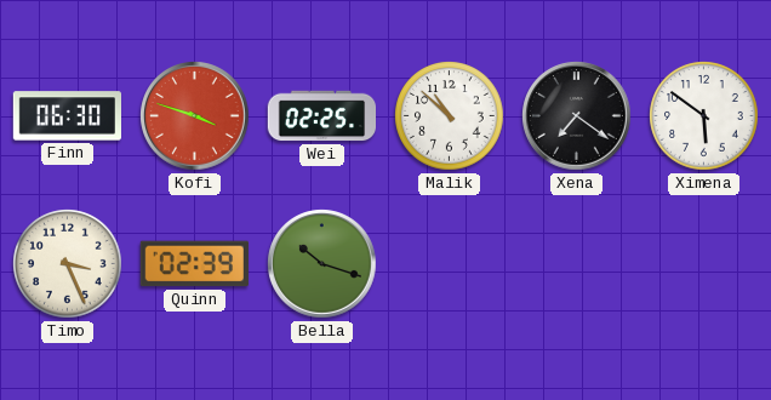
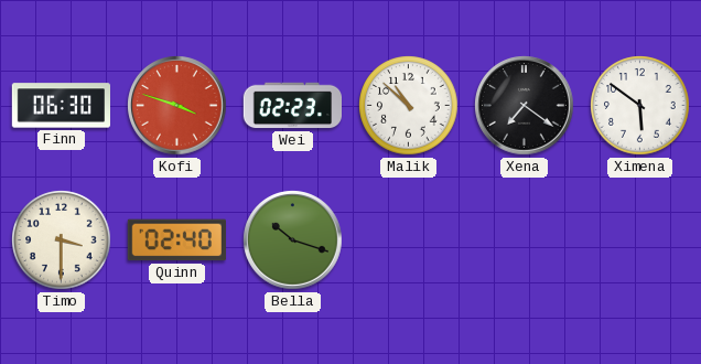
Wei: 02:25 -> 02:23 (292, 106)
Timo: 3:26 -> 3:30 (62, 240)
Quinn: 02:39 -> 02:40 (176, 240)
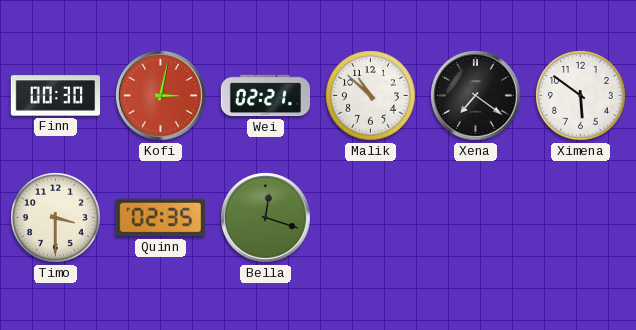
Finn: 06:30 -> 00:30 (55, 96)
Kofi: 3:48 -> 3:02 (161, 96)
Wei: 02:23 -> 02:21 (265, 96)
Quinn: 02:40 -> 02:35 (160, 218)
Bella: 10:18 -> 12:18 (266, 218)
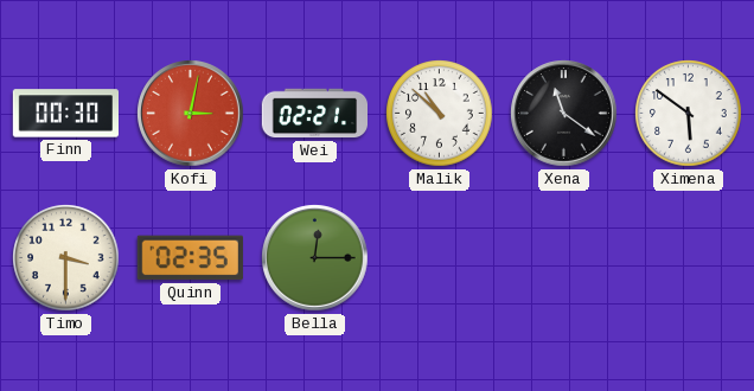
Xena: 7:21 -> 11:21 (564, 114)
Bella: 12:18 -> 12:15 (315, 258)
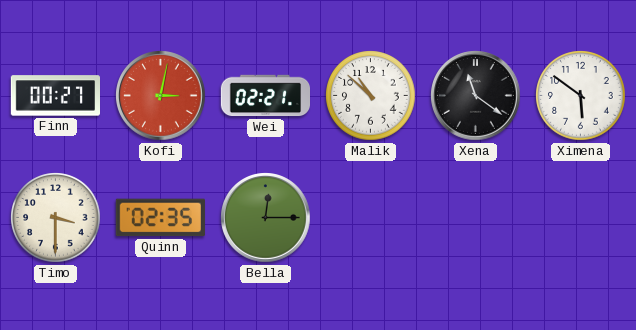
Finn: 00:30 -> 00:27 (55, 96)
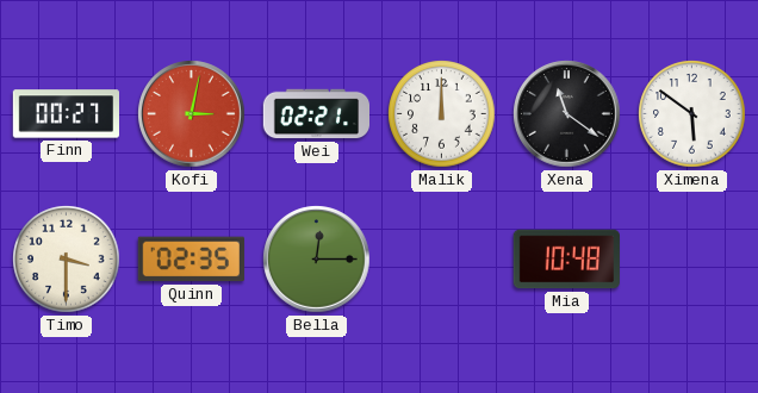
Malik: 10:52 -> 12:00 (442, 114)
Mia: none -> 10:48 (566, 260)
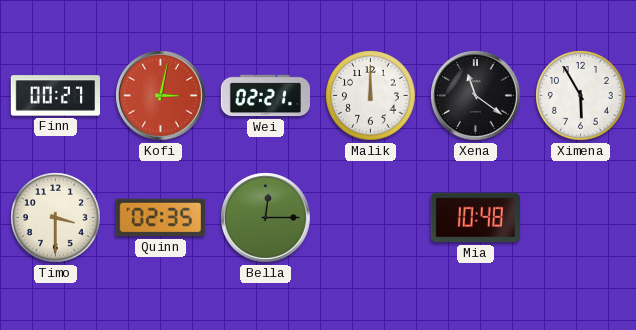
Ximena: 5:51 -> 5:55 (581, 96)
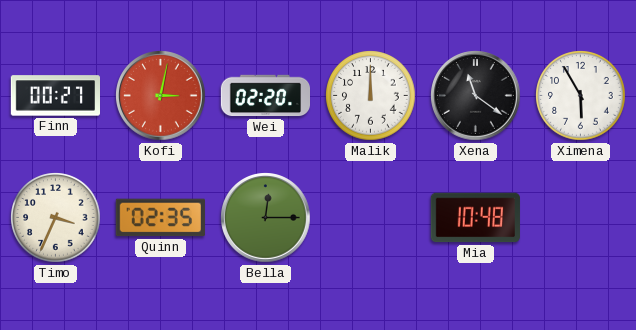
Wei: 02:21 -> 02:20 (265, 96)
Timo: 3:30 -> 3:34 (56, 218)
